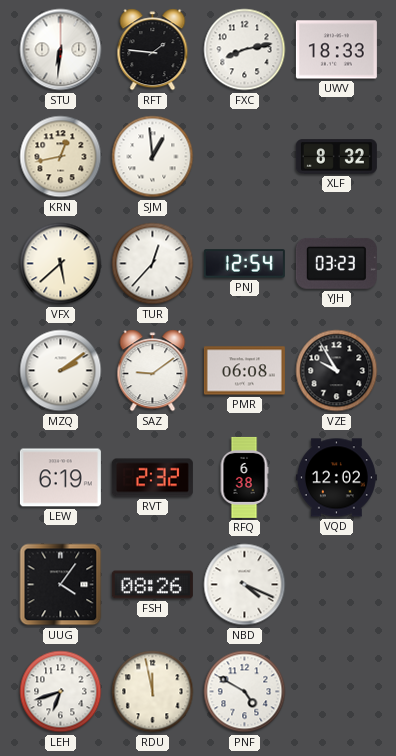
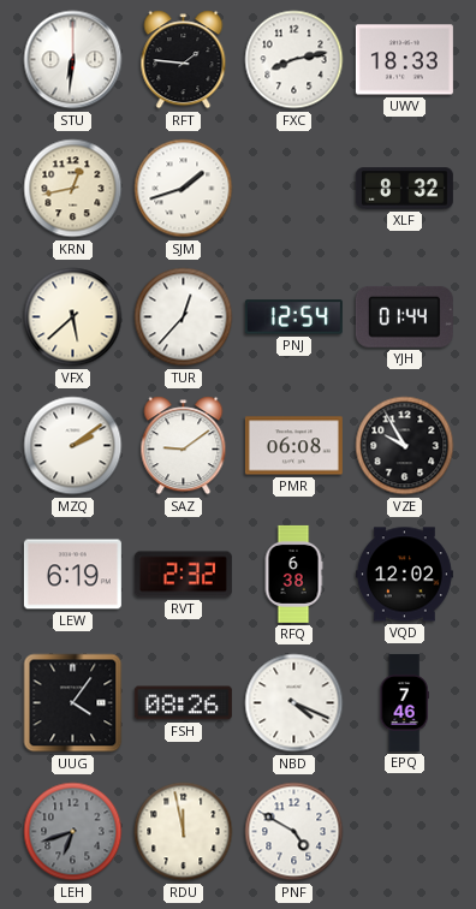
SJM: 12:59 -> 1:42 (184, 189)
YJH: 03:23 -> 01:44 (404, 316)
EPQ: none -> 7:46 (404, 702)
LEH dial: white -> grey (73, 832)
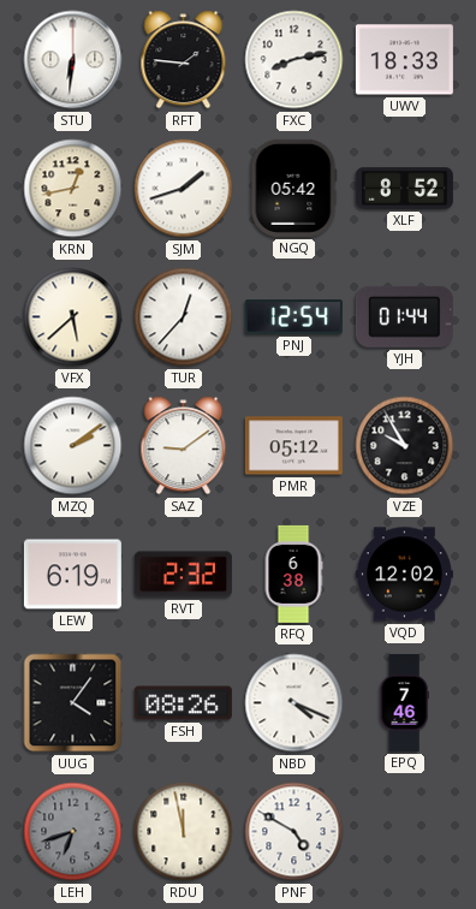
NGQ: none -> 05:42 (294, 188)
XLF: 8:32 -> 8:52 (404, 189)
PMR: 06:08 -> 05:12 (293, 446)
